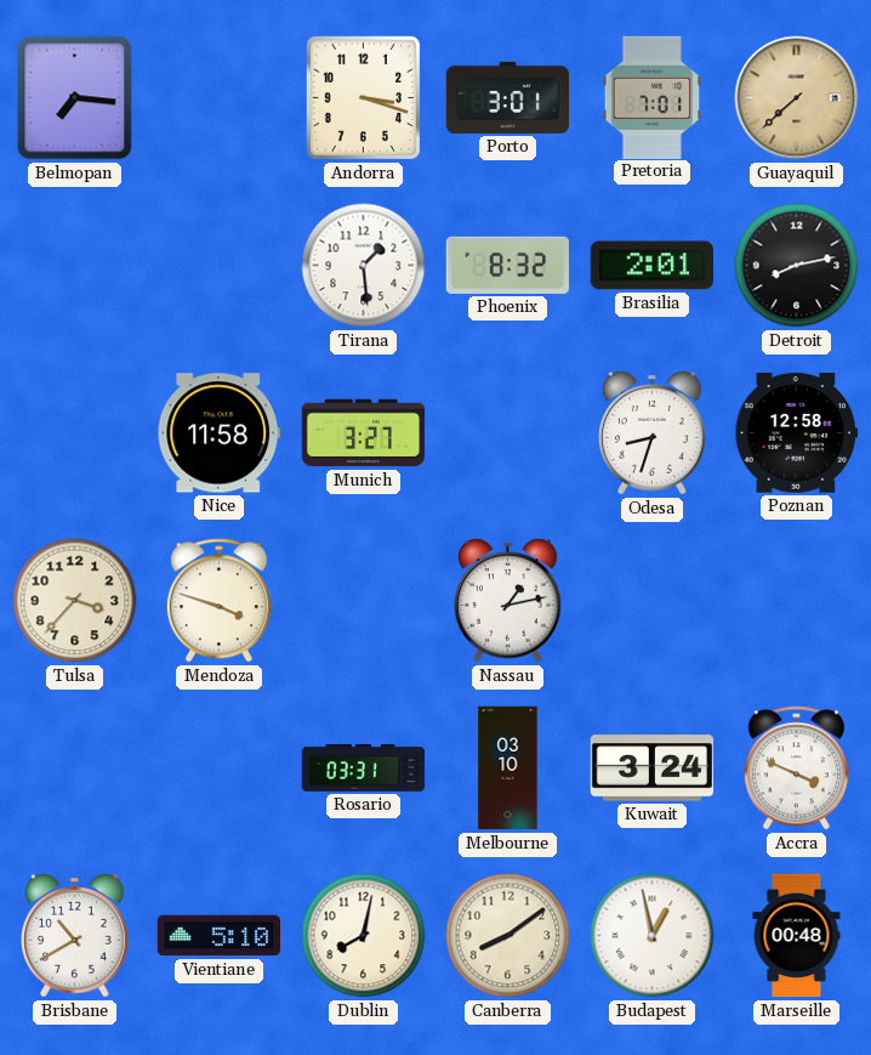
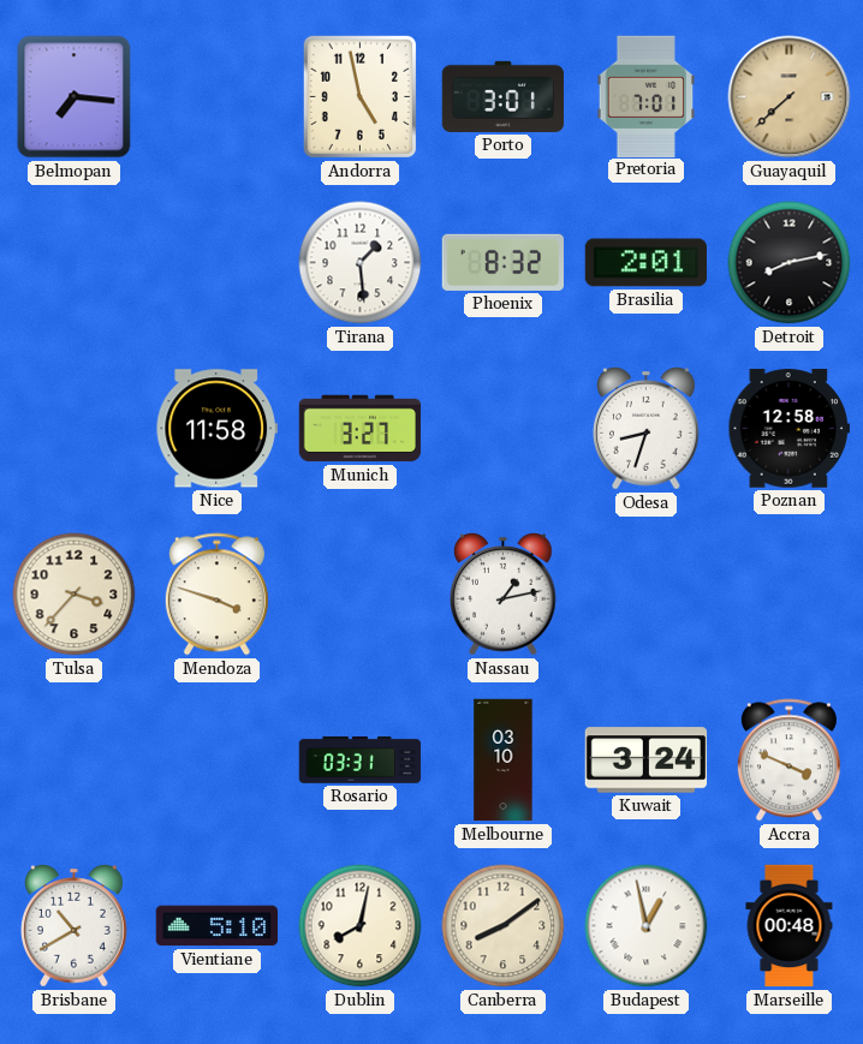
Andorra: 3:18 -> 4:58 (359, 96)
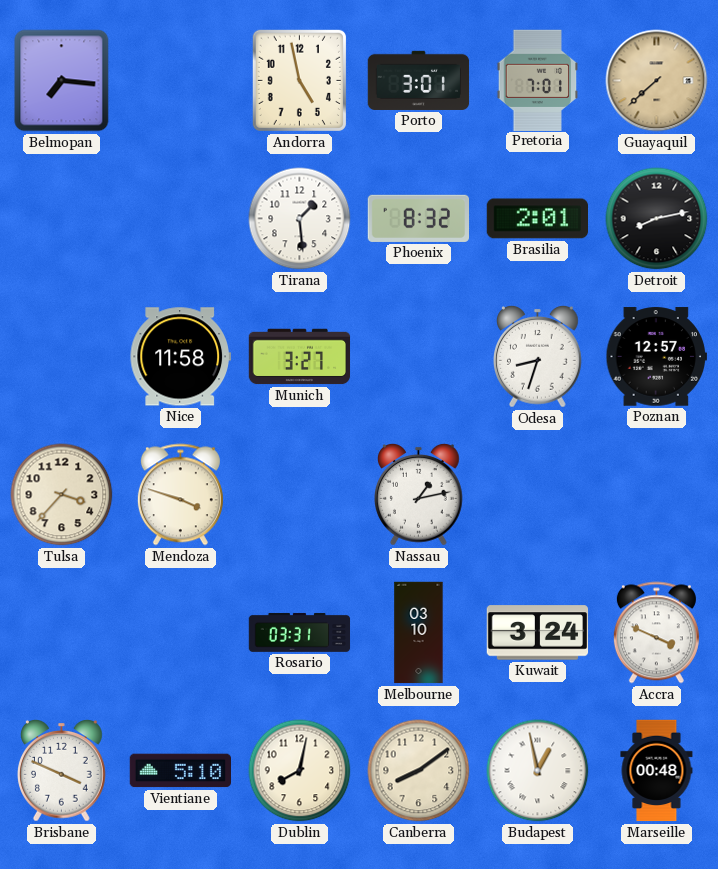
Poznan: 12:58 -> 12:57 (657, 357)
Brisbane: 10:40 -> 3:49 (62, 771)
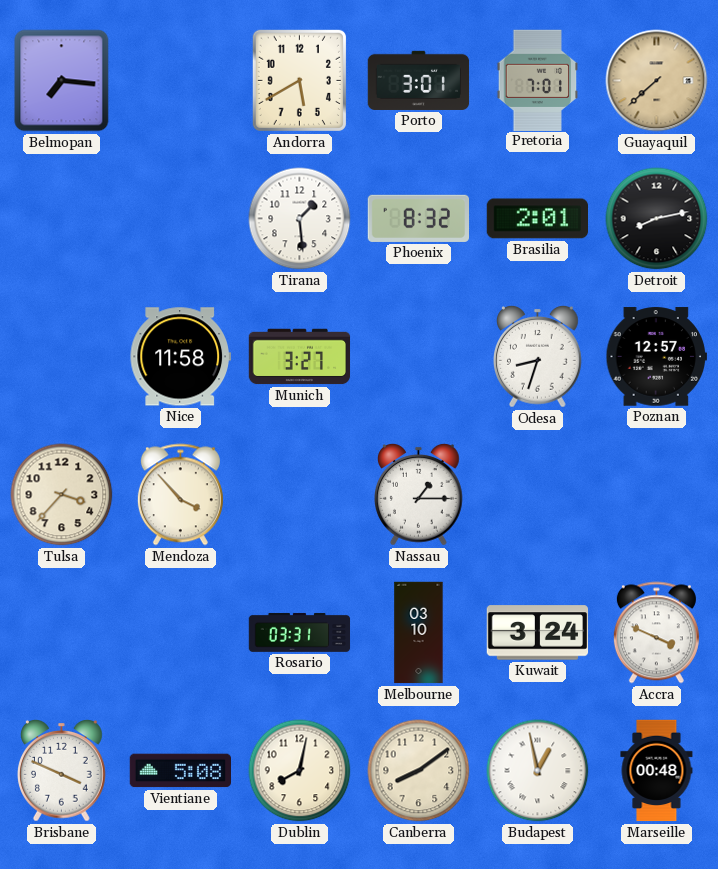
Andorra: 4:58 -> 5:40 (299, 80)
Mendoza: 3:48 -> 3:53 (180, 495)
Nassau: 1:13 -> 1:15 (419, 495)
Vientiane: 5:10 -> 5:08 (180, 771)
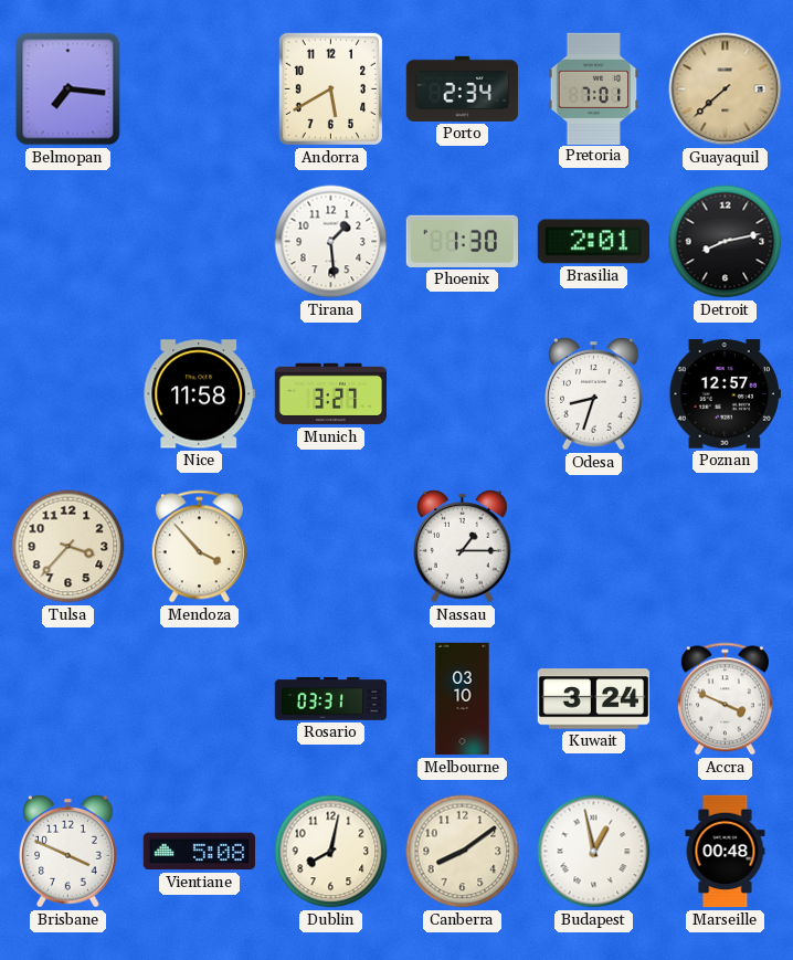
Porto: 3:01 -> 2:34 (463, 88)
Phoenix: 8:32 -> 1:30 (462, 241)
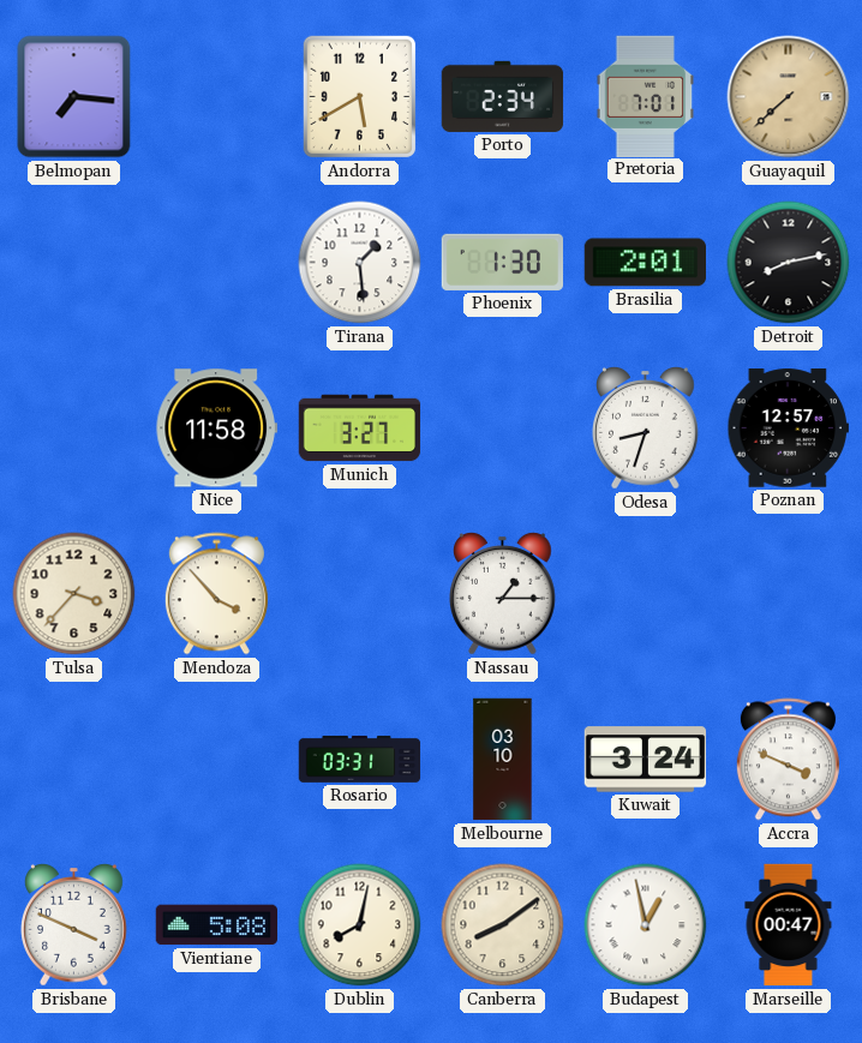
Marseille: 00:48 -> 00:47 (789, 925)
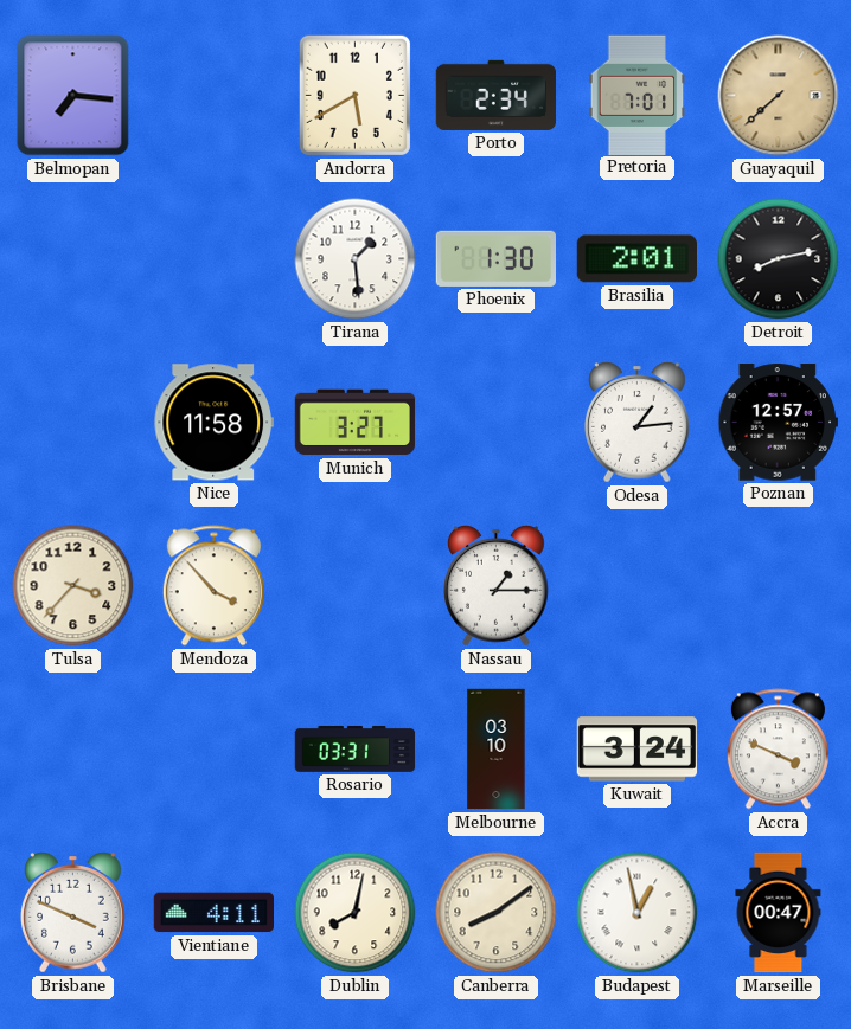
Odesa: 8:33 -> 1:14 (638, 423)
Vientiane: 5:08 -> 4:11 (213, 913)
